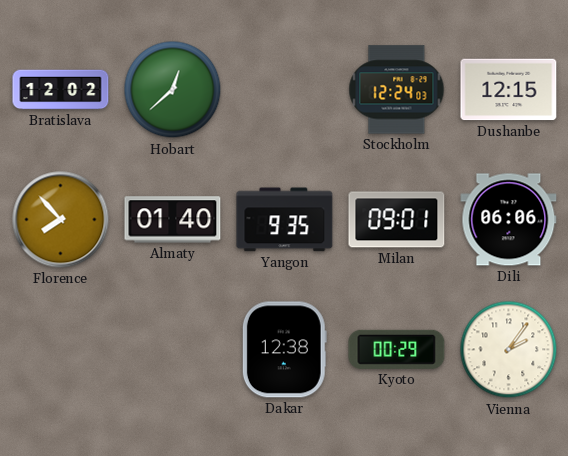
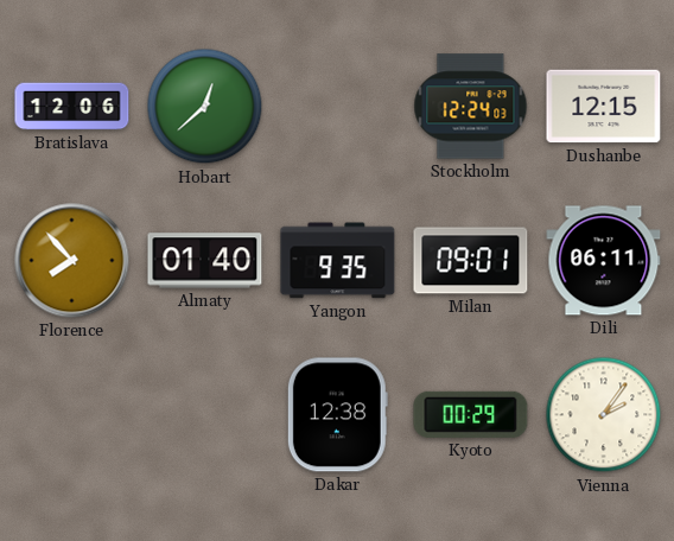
Bratislava: 12:02 -> 12:06 (72, 107)
Dili: 06:06 -> 06:11 (604, 261)
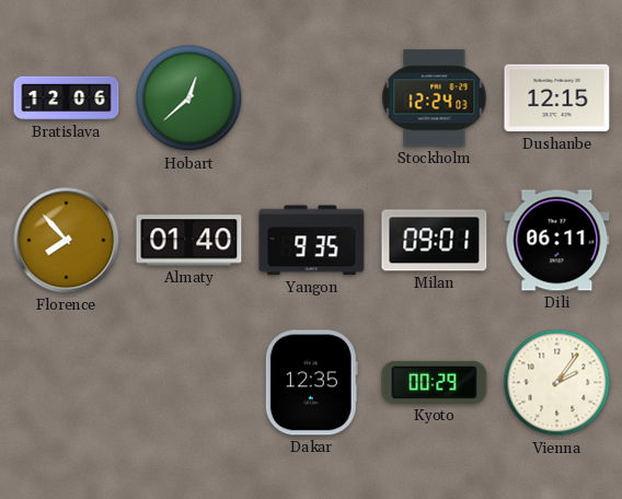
Dakar: 12:38 -> 12:35 (311, 383)
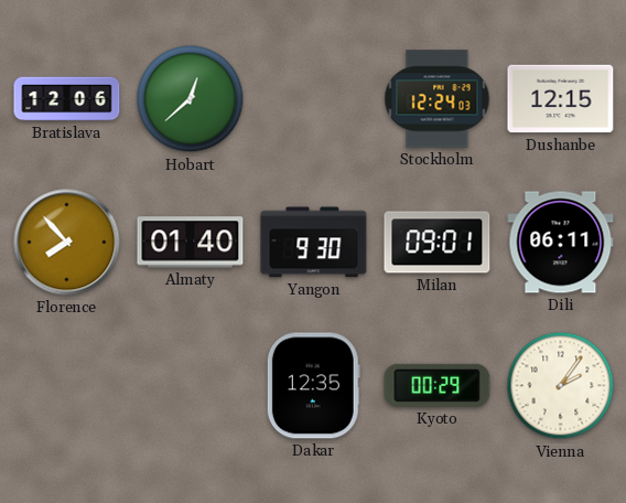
Yangon: 9:35 -> 9:30 (314, 243)
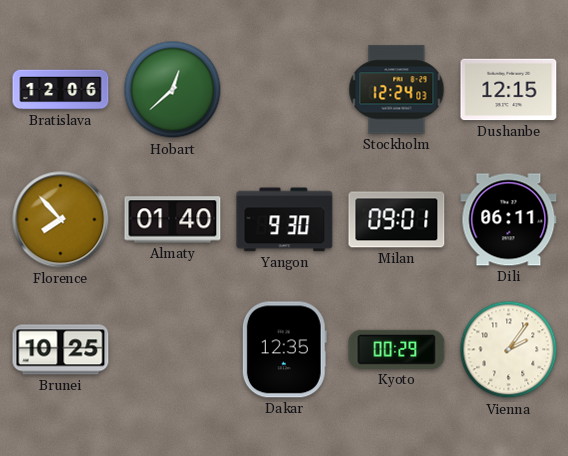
Brunei: none -> 10:25 (61, 350)
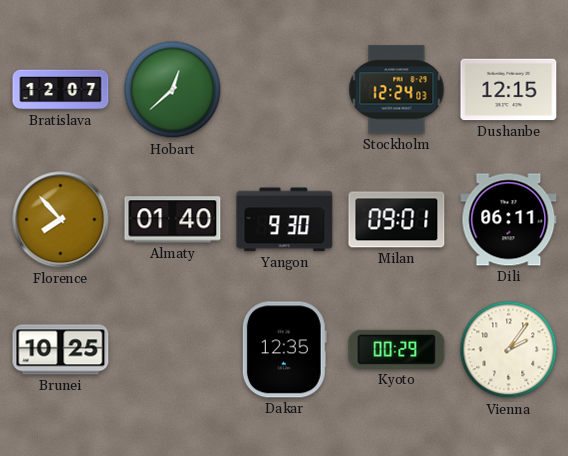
Bratislava: 12:06 -> 12:07 (61, 90)
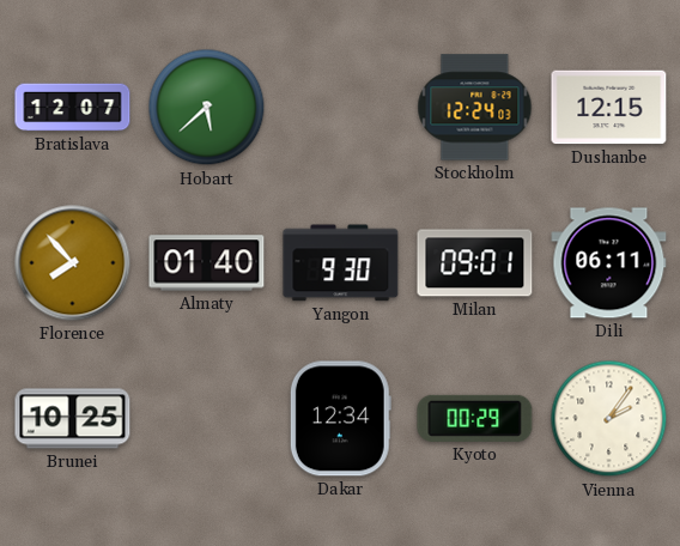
Hobart: 12:38 -> 5:38 (207, 108)
Dakar: 12:35 -> 12:34 (340, 419)
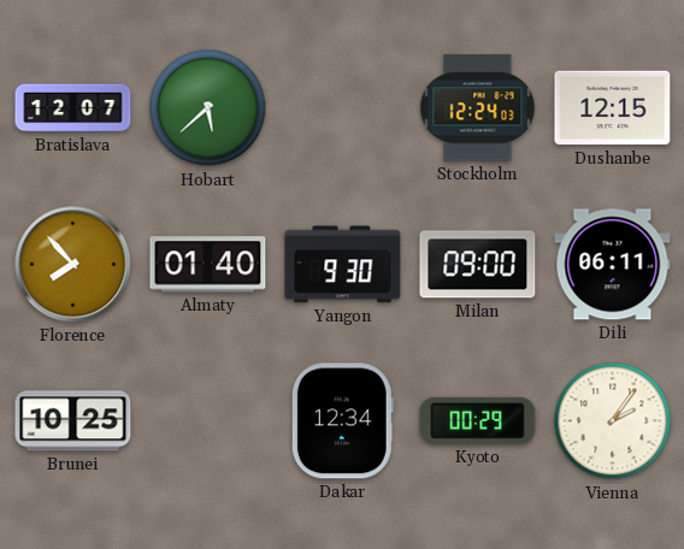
Milan: 09:01 -> 09:00 (478, 265)
